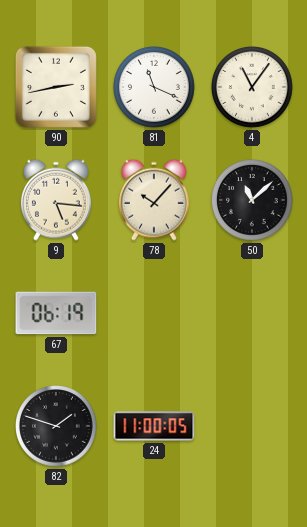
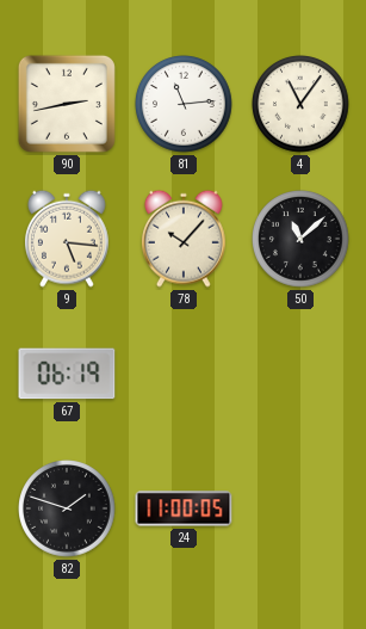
81: 11:19 -> 11:14 (184, 104)
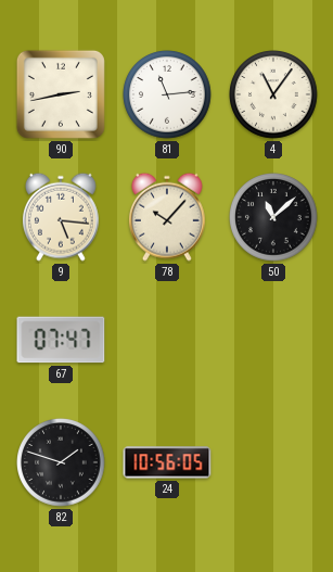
67: 06:19 -> 07:47 (61, 340)
24: 11:00 -> 10:56 (167, 462)
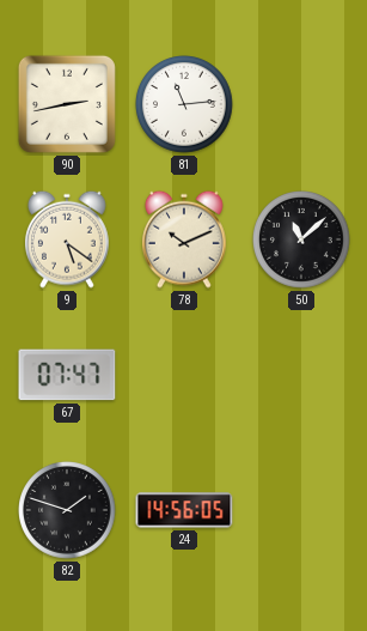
4: 11:06 -> none (273, 94)
9: 5:16 -> 5:21 (67, 239)
78: 10:07 -> 10:11 (184, 239)
24: 10:56 -> 14:56 (184, 510)
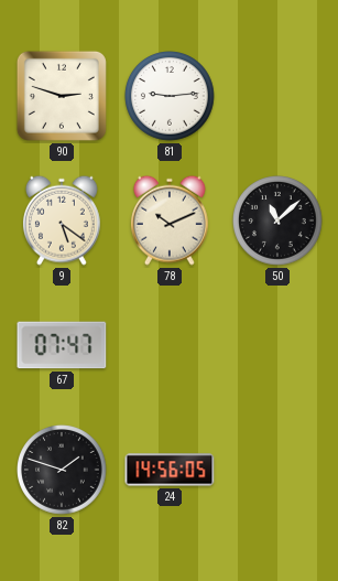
90: 2:43 -> 2:48 (62, 96)
81: 11:14 -> 9:14 (170, 96)
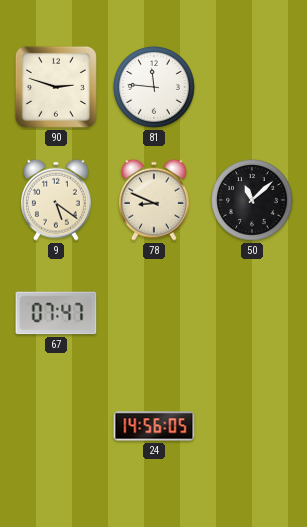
81: 9:14 -> 11:46 (154, 87)
78: 10:11 -> 8:49 (154, 200)
82: 1:48 -> none (62, 470)
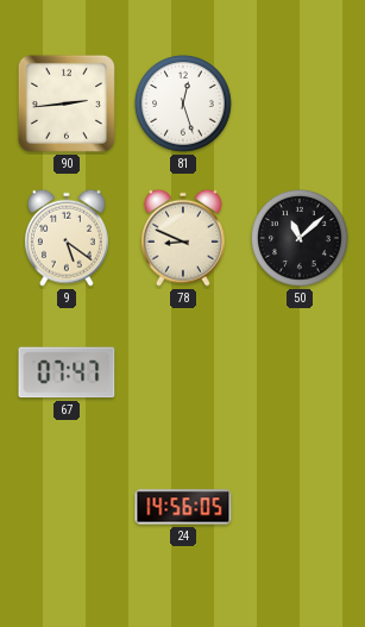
90: 2:48 -> 2:44 (67, 104)
81: 11:46 -> 12:27 (183, 104)
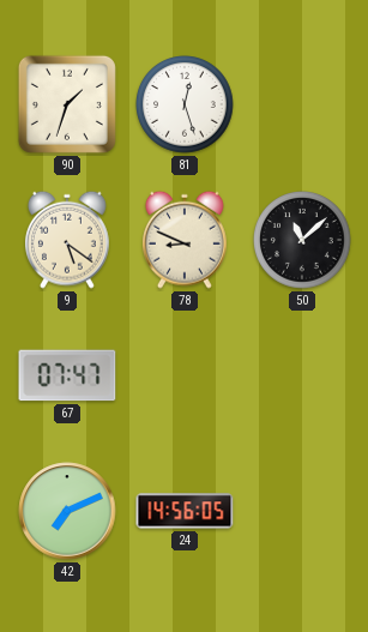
90: 2:44 -> 1:33 (67, 104)
42: none -> 7:11 (67, 511)
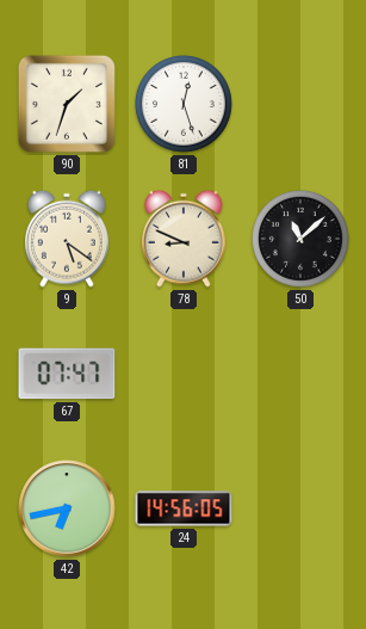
42: 7:11 -> 6:43 (67, 508)
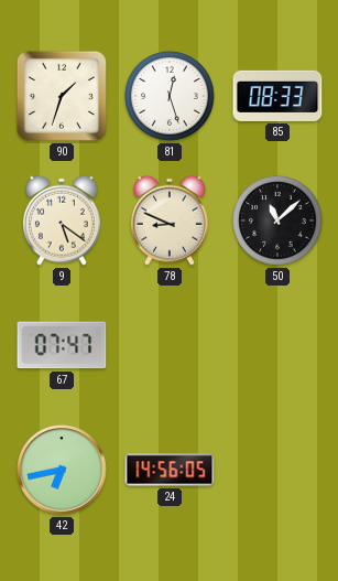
85: none -> 08:33 (277, 96)
